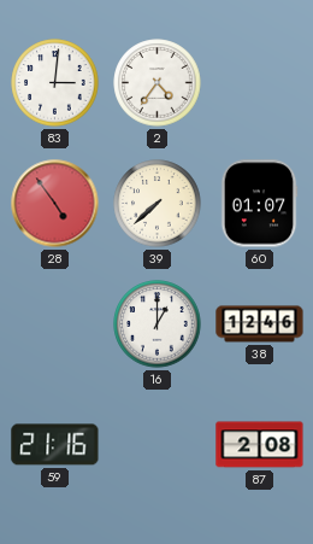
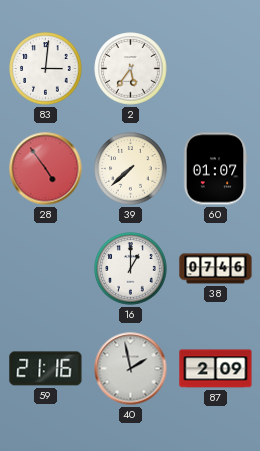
2: 4:36 -> 5:36 (131, 69)
38: 12:46 -> 07:46 (216, 269)
40: none -> 1:58 (131, 369)
87: 2:08 -> 2:09 (216, 369)
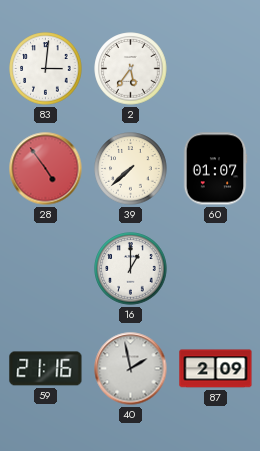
38: 07:46 -> none (216, 269)
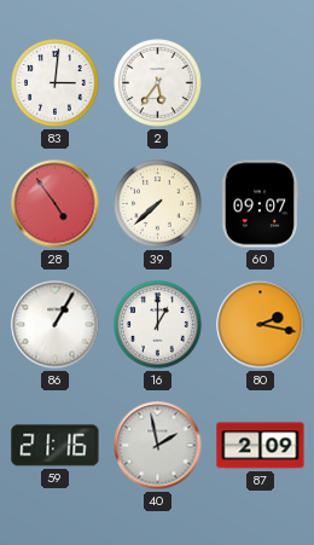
60: 01:07 -> 09:07 (260, 204)
86: none -> 1:05 (56, 325)
80: none -> 2:17 (261, 325)
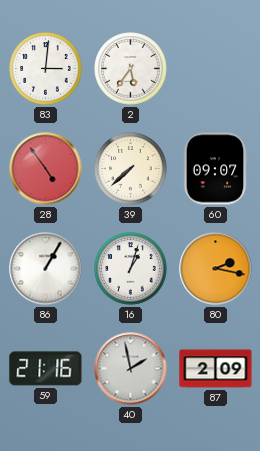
16: 1:00 -> 1:03 (131, 269)
